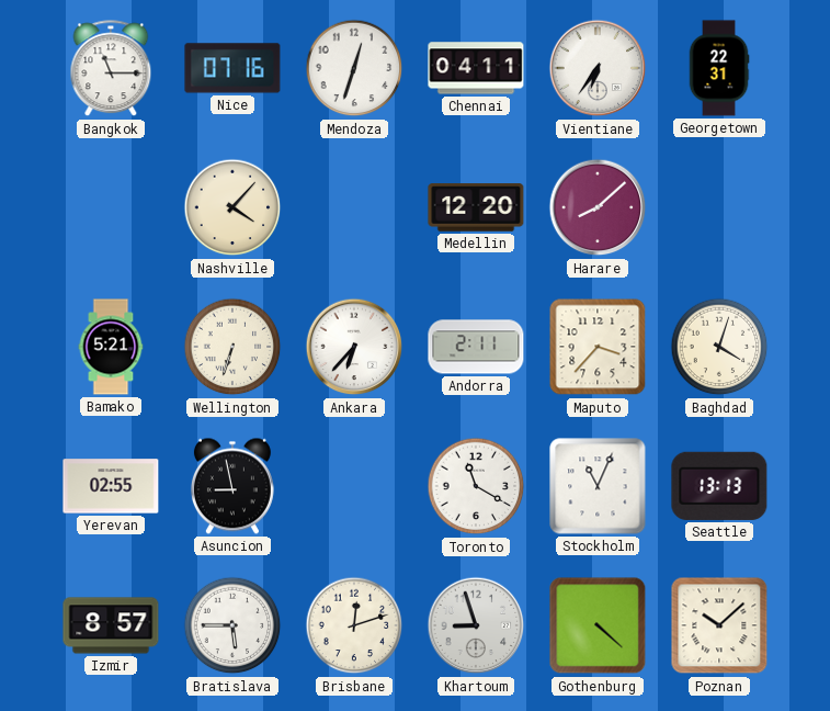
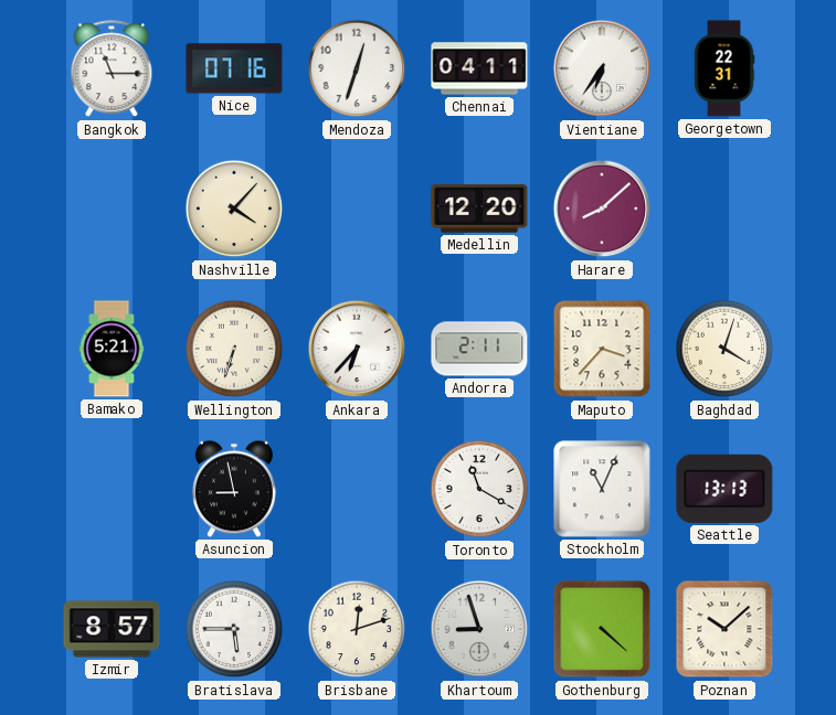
Yerevan: 02:55 -> none (111, 486)
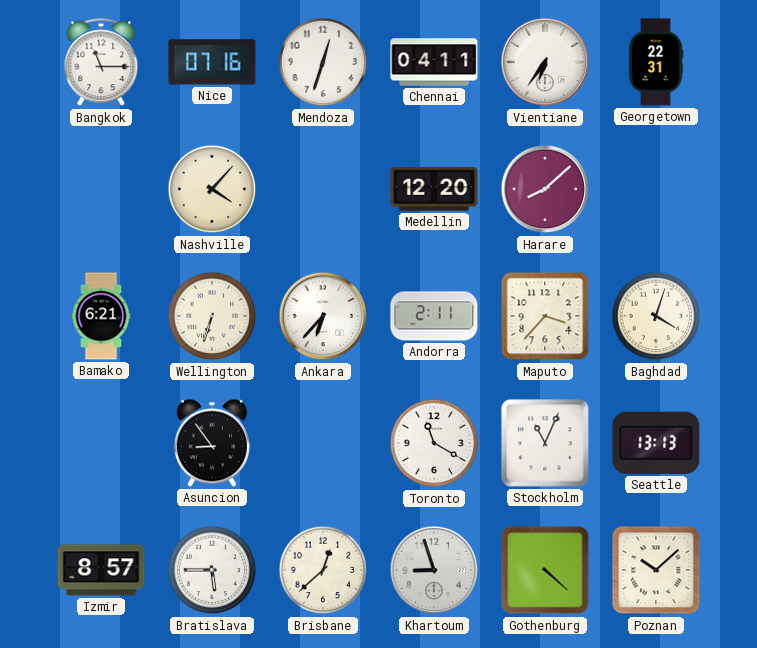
Bamako: 5:21 -> 6:21 (101, 316)
Asuncion: 8:58 -> 8:54 (212, 443)
Brisbane: 12:12 -> 12:38 (323, 570)
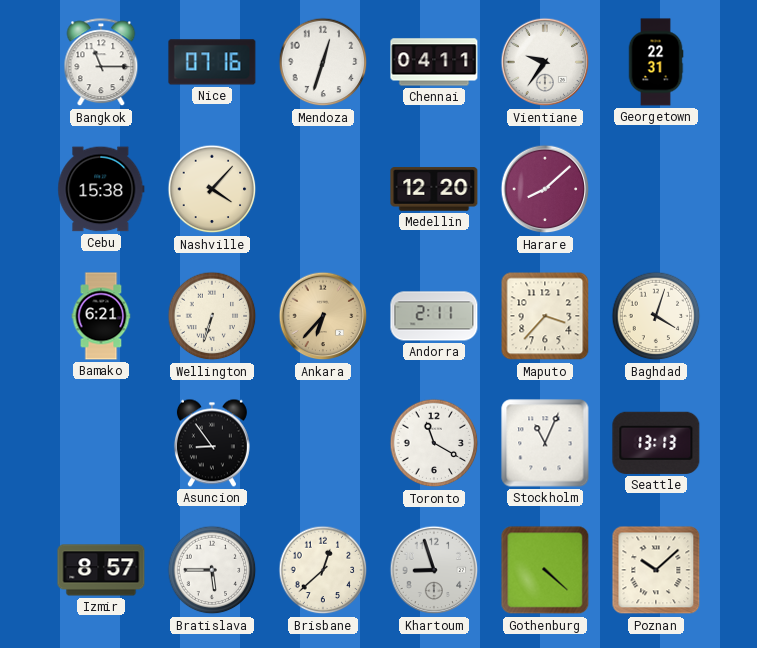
Vientiane: 6:36 -> 9:36 (545, 62)
Cebu: none -> 15:38 (101, 189)
Ankara dial: white -> champagne (323, 316)
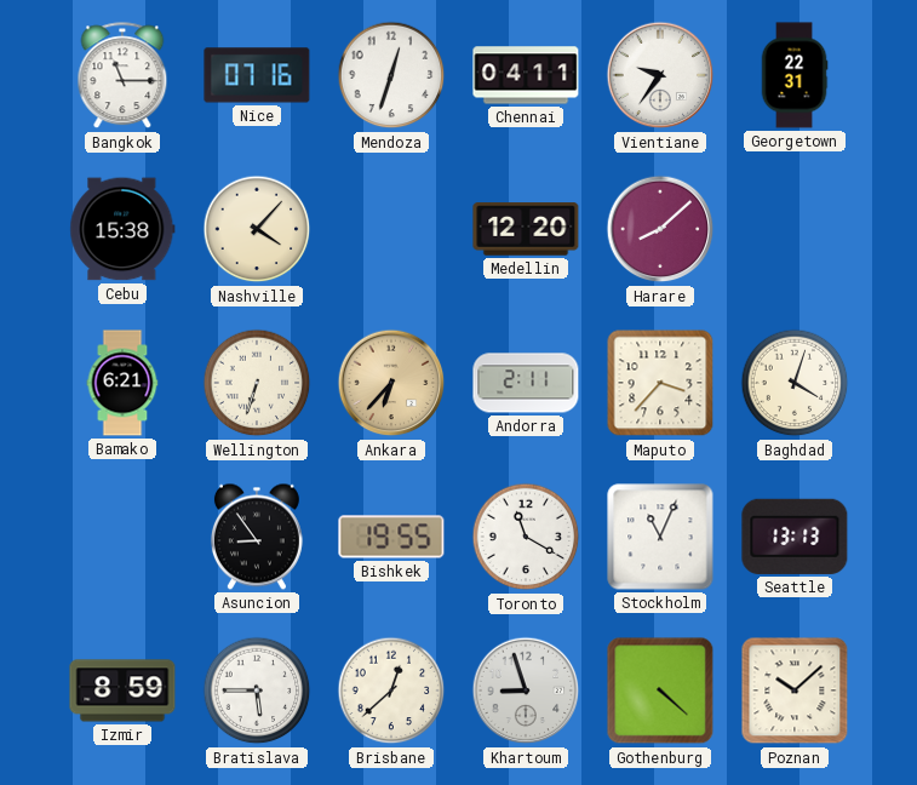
Bishkek: none -> 19:55 (391, 537)
Izmir: 8:57 -> 8:59 (122, 691)
